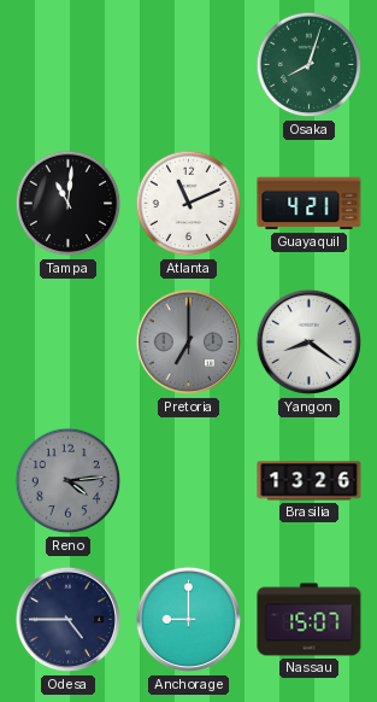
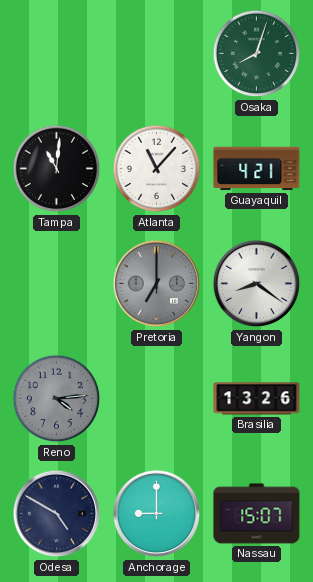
Atlanta: 11:11 -> 11:07 (157, 169)
Odesa: 4:45 -> 4:50 (57, 514)
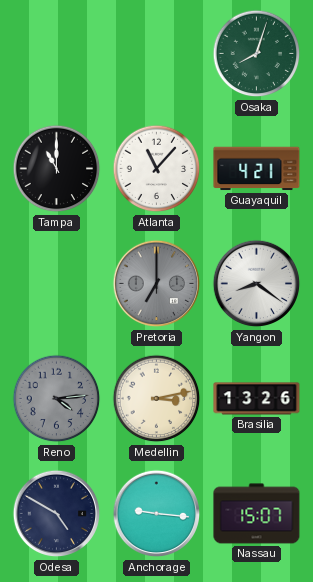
Tampa: 11:01 -> 11:00 (57, 169)
Medellin: none -> 3:13 (157, 399)
Anchorage: 9:00 -> 9:16 (157, 514)
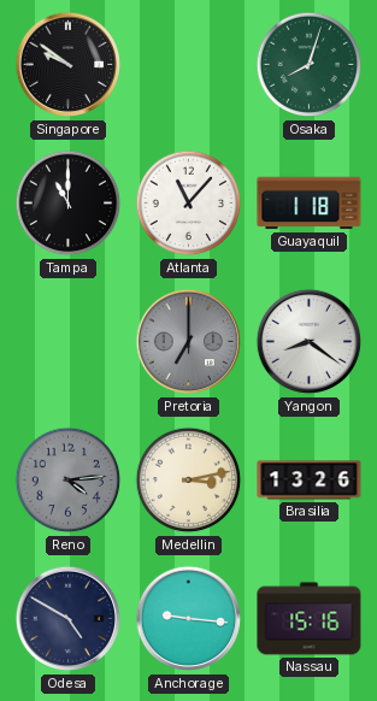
Singapore: none -> 9:51 (69, 65)
Guayaquil: 4:21 -> 1:18 (310, 204)
Nassau: 15:07 -> 15:16 (310, 619)
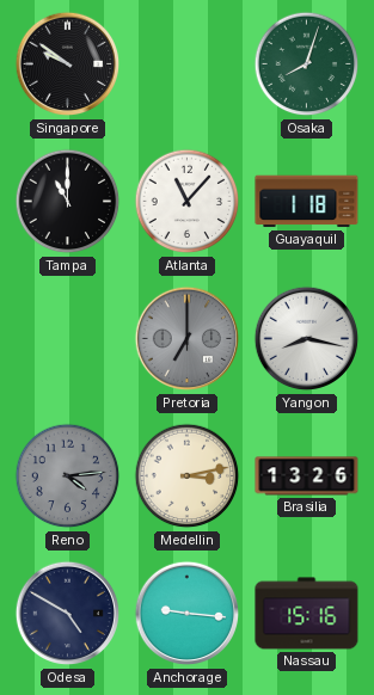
Yangon: 8:21 -> 8:17 (307, 339)
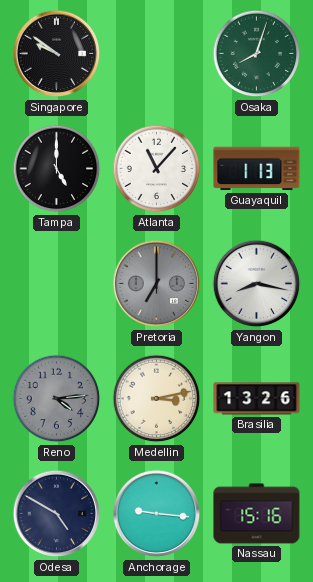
Tampa: 11:00 -> 5:00 (57, 169)
Guayaquil: 1:18 -> 1:13 (257, 169)
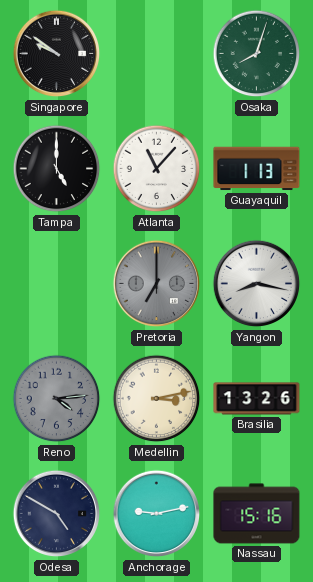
Anchorage: 9:16 -> 9:13 (157, 514)
